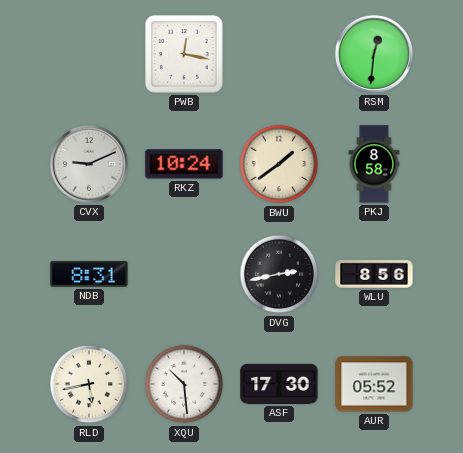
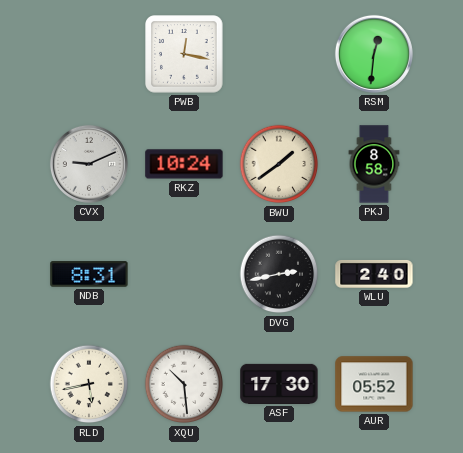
WLU: 8:56 -> 2:40 (374, 274)
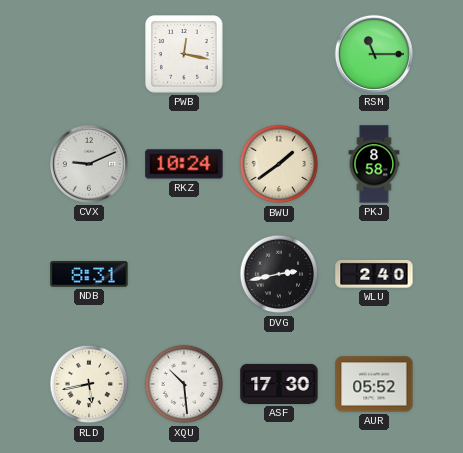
RSM: 12:31 -> 11:15 (374, 54)
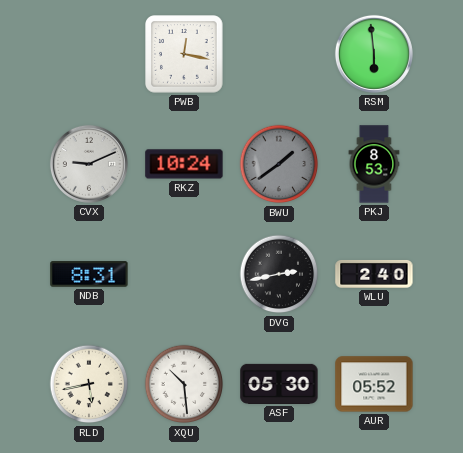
RSM: 11:15 -> 5:59 (374, 54)
BWU dial: cream -> grey (279, 164)
PKJ: 8:58 -> 8:53 (374, 164)
ASF: 17:30 -> 05:30 (279, 384)
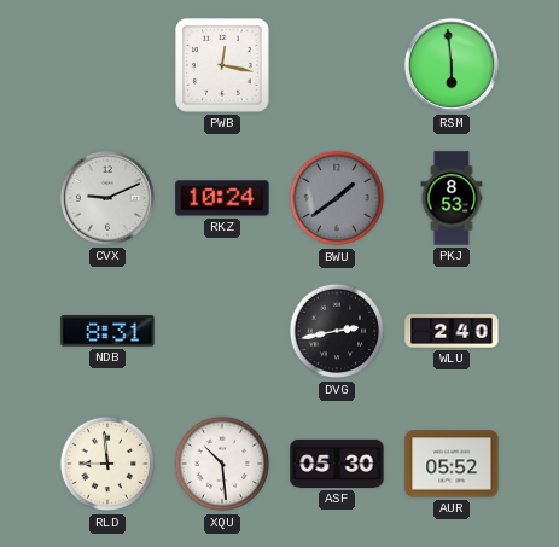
RLD: 5:43 -> 8:59 (107, 464)
